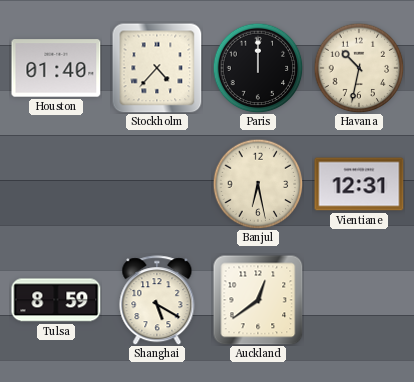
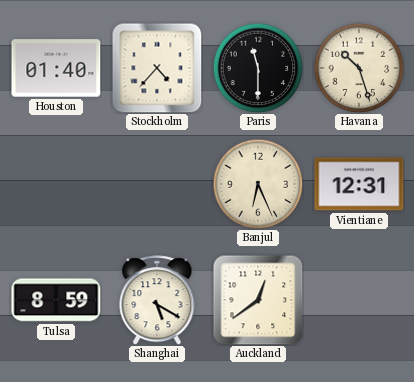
Paris: 12:00 -> 11:30 (258, 68)
Havana: 10:32 -> 10:27 (359, 68)
Banjul: 6:28 -> 6:26 (258, 184)
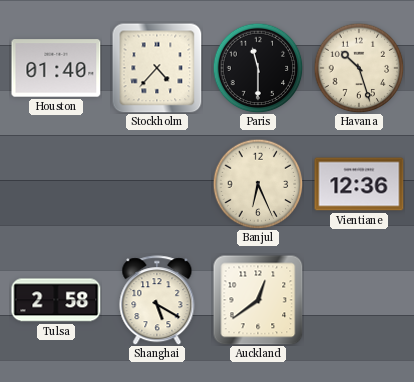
Vientiane: 12:31 -> 12:36 (359, 184)
Tulsa: 8:59 -> 2:58 (56, 300)
